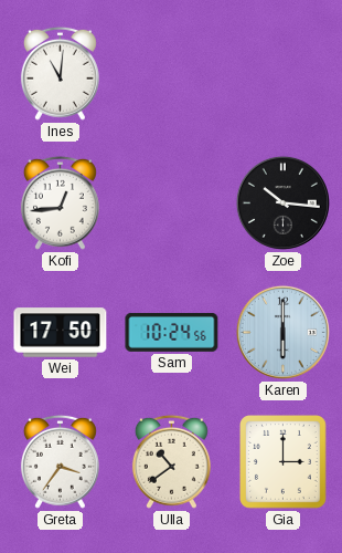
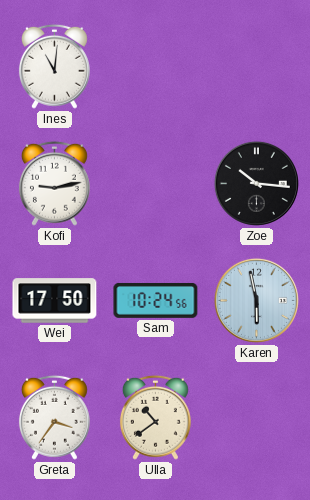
Kofi: 12:44 -> 9:13 (54, 183)
Karen: 6:00 -> 5:58 (256, 300)
Gia: 3:00 -> none (284, 462)
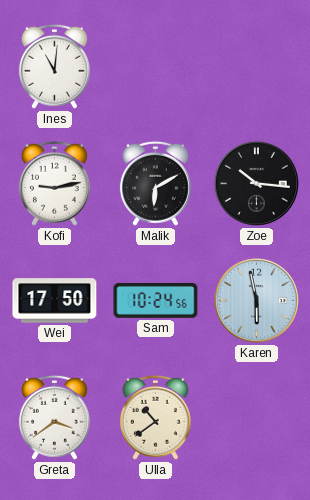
Malik: none -> 6:10 (155, 183)
Greta: 3:36 -> 3:39 (54, 417)
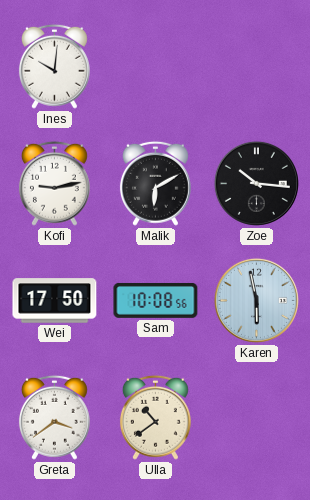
Ines: 11:01 -> 10:01 (54, 66)
Sam: 10:24 -> 10:08 (156, 301)
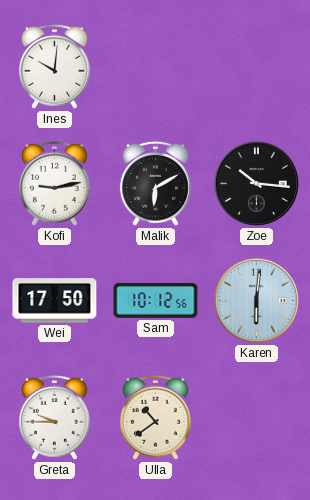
Sam: 10:08 -> 10:12 (156, 301)
Karen: 5:58 -> 6:01 (256, 300)
Greta: 3:39 -> 9:45 (54, 417)
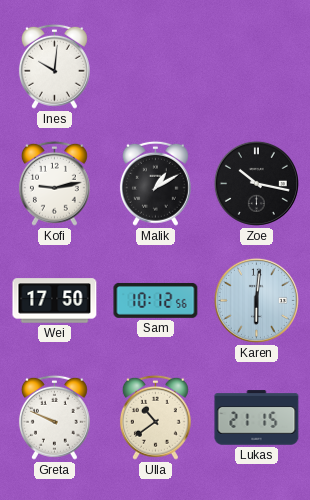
Malik: 6:10 -> 1:10 (155, 183)
Zoe: 10:16 -> 10:17 (256, 183)
Greta: 9:45 -> 9:49 (54, 417)
Lukas: none -> 21:15 (257, 418)
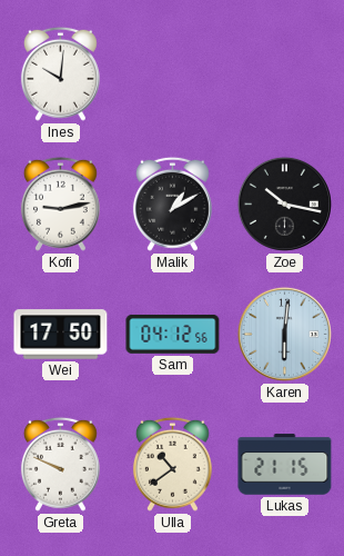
Sam: 10:12 -> 04:12 (173, 335)
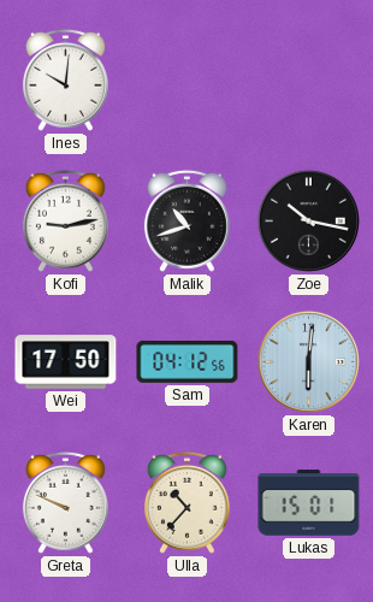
Malik: 1:10 -> 10:42 (186, 220)
Ulla: 10:39 -> 10:37 (186, 502)
Lukas: 21:15 -> 15:01 (309, 503)
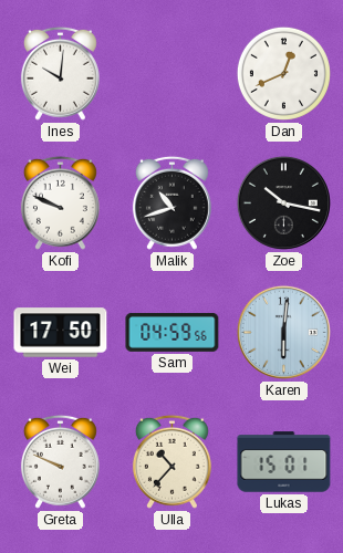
Dan: none -> 12:41 (283, 73)
Kofi: 9:13 -> 9:49 (60, 202)
Sam: 04:12 -> 04:59 (173, 333)
